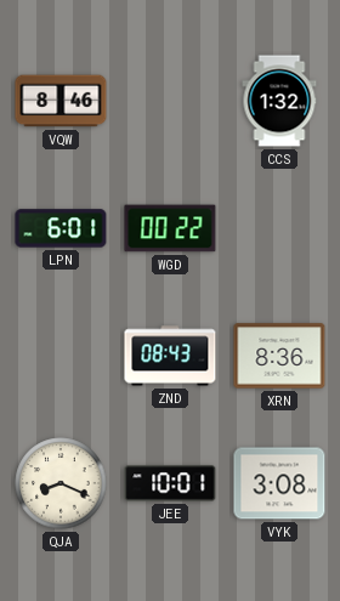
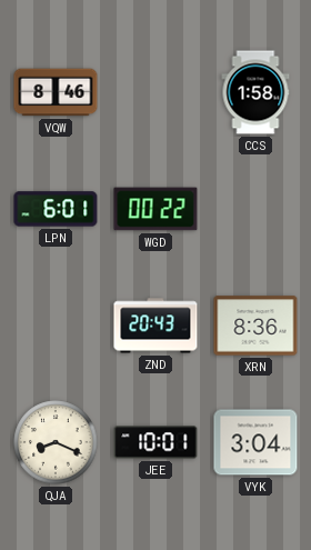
CCS: 1:32 -> 1:58 (255, 92)
ZND: 08:43 -> 20:43 (155, 326)
VYK: 3:08 -> 3:04 (255, 442)
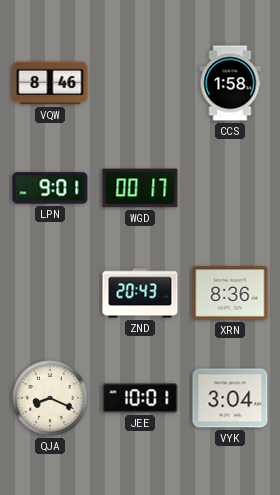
LPN: 6:01 -> 9:01 (50, 188)
WGD: 00:22 -> 00:17 (140, 188)
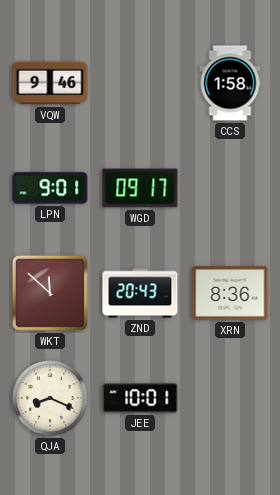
VQW: 8:46 -> 9:46 (50, 83)
WGD: 00:17 -> 09:17 (140, 188)
WKT: none -> 11:52 (50, 293)
VYK: 3:04 -> none (230, 398)
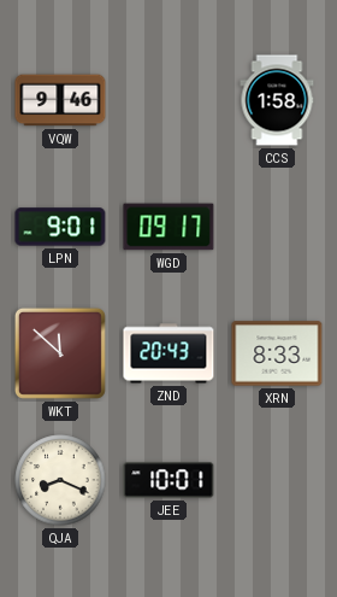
XRN: 8:36 -> 8:33 (277, 353)
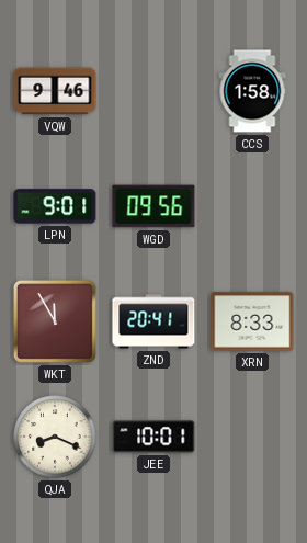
WGD: 09:17 -> 09:56 (153, 206)
WKT: 11:52 -> 11:55 (55, 321)
ZND: 20:43 -> 20:41 (153, 321)
